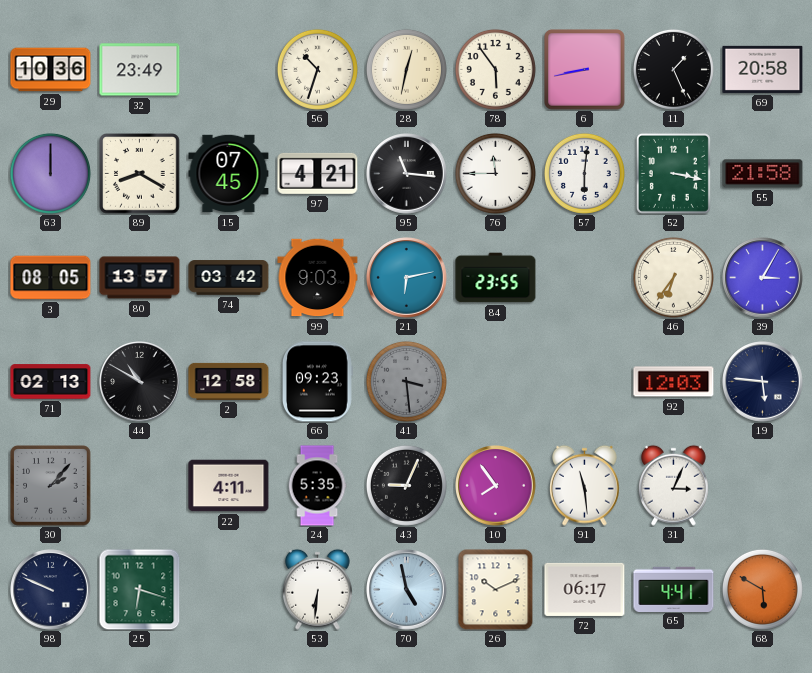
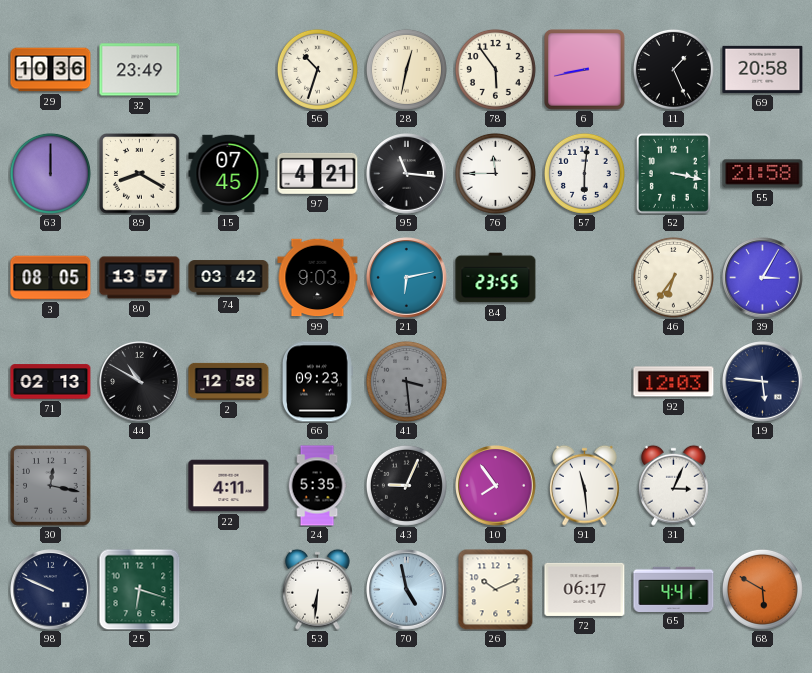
30: 2:07 -> 12:17 (51, 486)
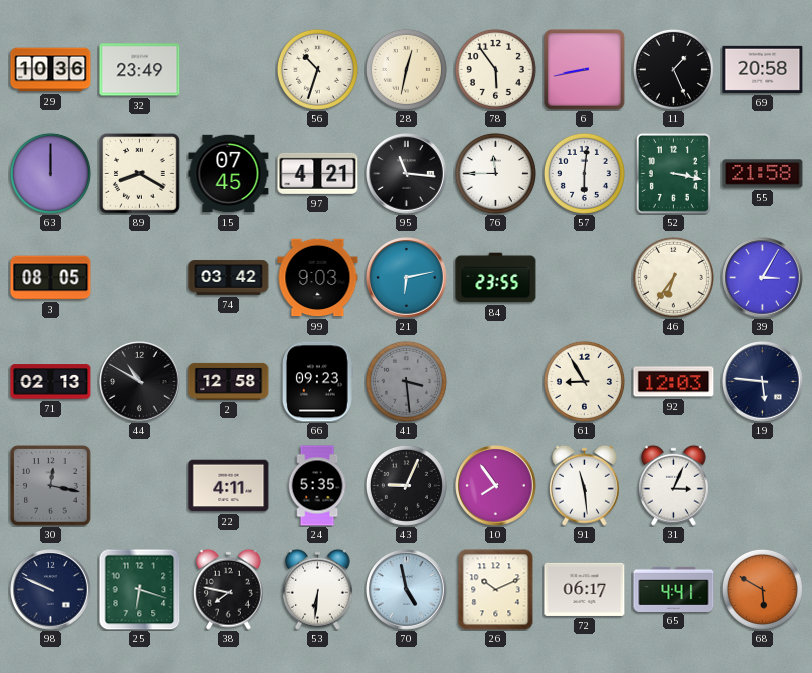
80: 13:57 -> none (140, 278)
61: none -> 8:55 (584, 381)
38: none -> 7:47 (229, 589)
